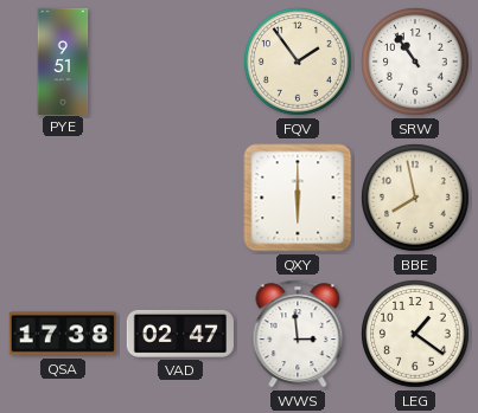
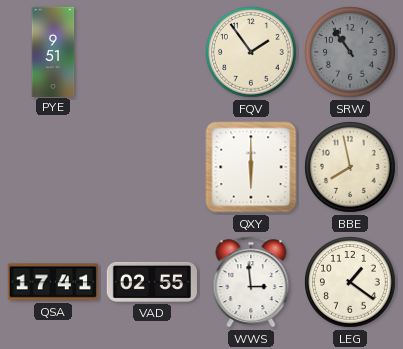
SRW dial: white -> grey (350, 52)
QSA: 17:38 -> 17:41 (53, 282)
VAD: 02:47 -> 02:55 (152, 282)
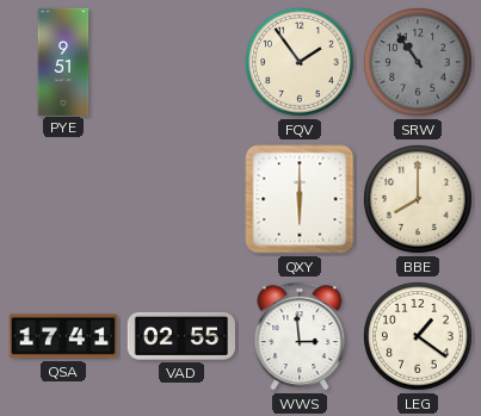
BBE: 7:58 -> 8:00 (418, 199)
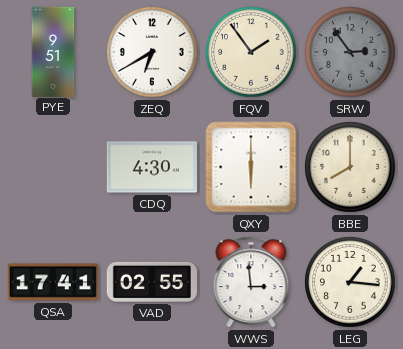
ZEQ: none -> 6:40 (152, 52)
SRW: 10:54 -> 2:54 (350, 52)
CDQ: none -> 4:30 (152, 167)
LEG: 1:21 -> 1:16 (350, 282)
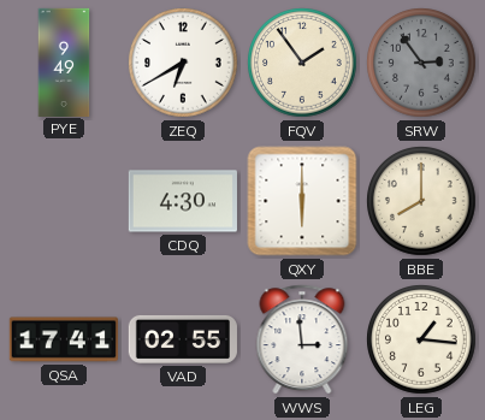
PYE: 9:51 -> 9:49 (64, 61)
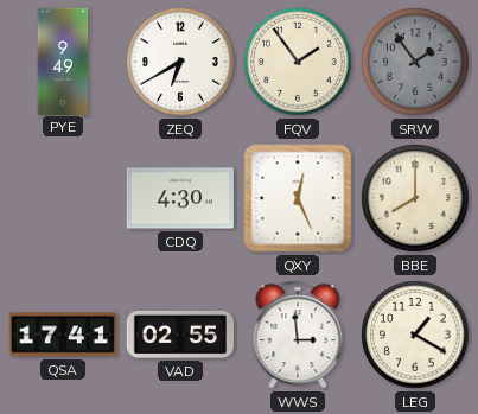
SRW: 2:54 -> 1:54 (415, 62)
QXY: 6:00 -> 12:26 (298, 198)
LEG: 1:16 -> 1:20 (415, 335)
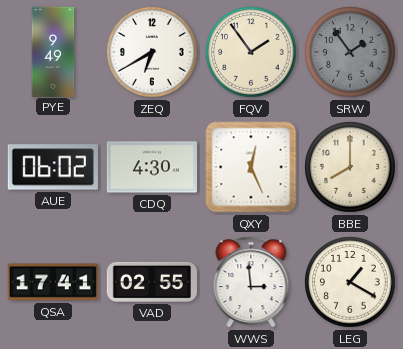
AUE: none -> 06:02 (53, 167)
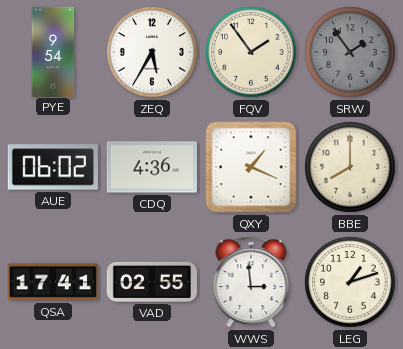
PYE: 9:49 -> 9:54 (53, 51)
ZEQ: 6:40 -> 5:35 (152, 52)
CDQ: 4:30 -> 4:36 (152, 167)
QXY: 12:26 -> 1:19 (251, 167)
LEG: 1:20 -> 1:12 (350, 282)
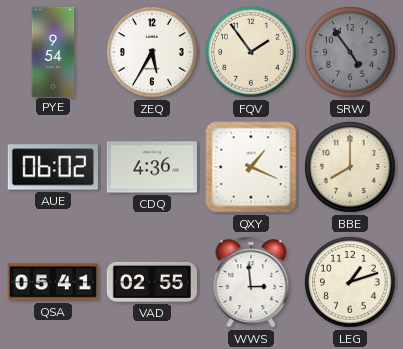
SRW: 1:54 -> 4:54 (350, 52)
QSA: 17:41 -> 05:41 (53, 282)
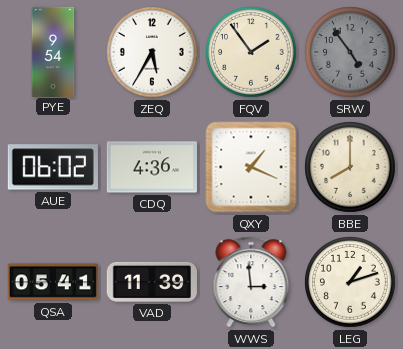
VAD: 02:55 -> 11:39 (152, 282)
